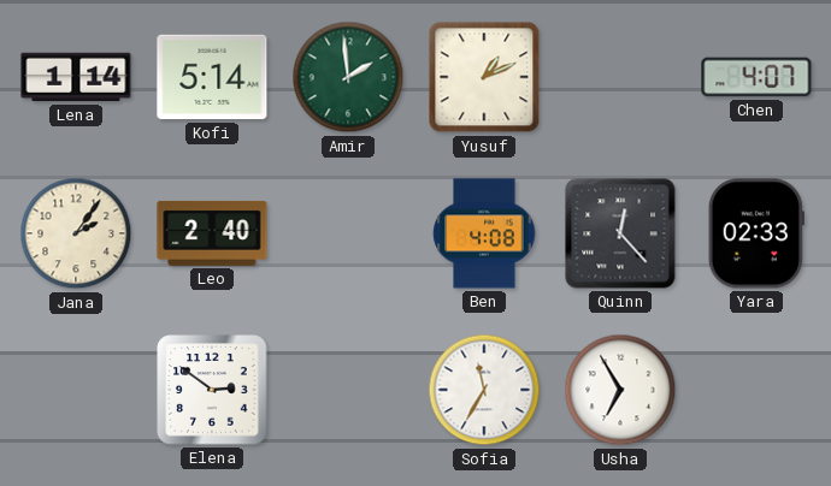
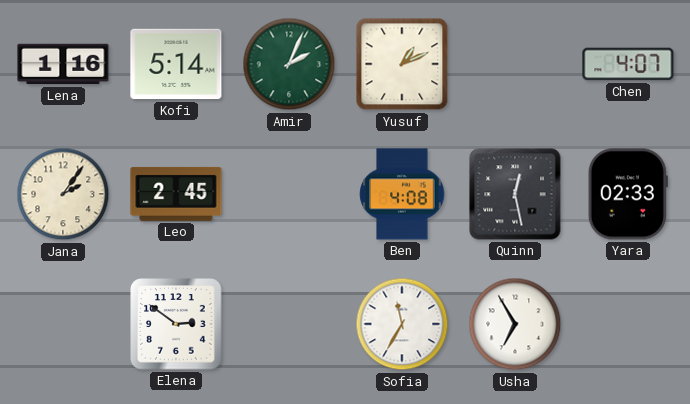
Lena: 1:14 -> 1:16 (63, 64)
Amir: 1:59 -> 2:04 (289, 64)
Leo: 2:40 -> 2:45 (176, 194)
Quinn: 12:23 -> 12:28 (515, 194)
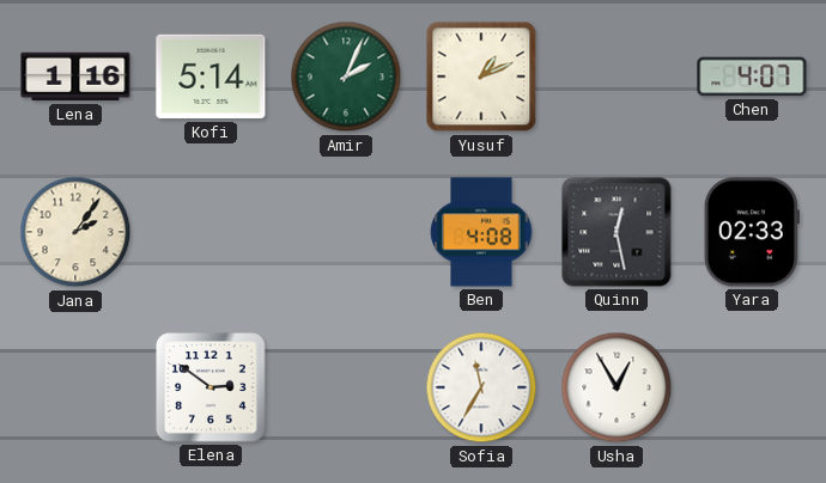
Leo: 2:45 -> none (176, 194)
Usha: 6:55 -> 12:55 (617, 387)
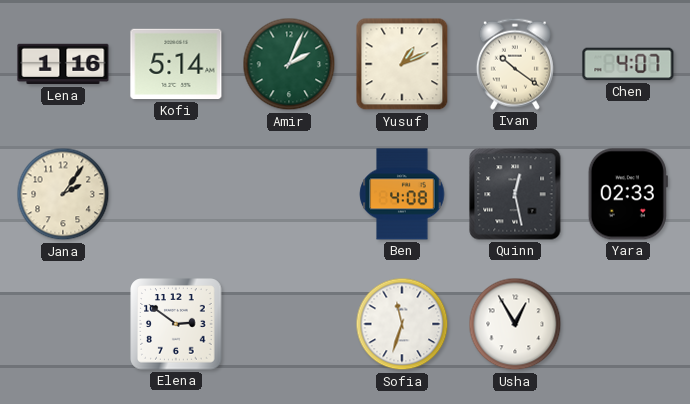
Ivan: none -> 10:21 (515, 64)
Sofia: 11:35 -> 11:33 (402, 324)
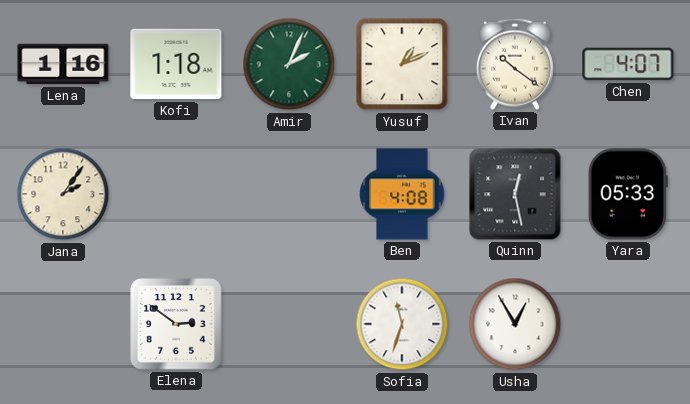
Kofi: 5:14 -> 1:18 (176, 64)
Yara: 02:33 -> 05:33 (628, 194)
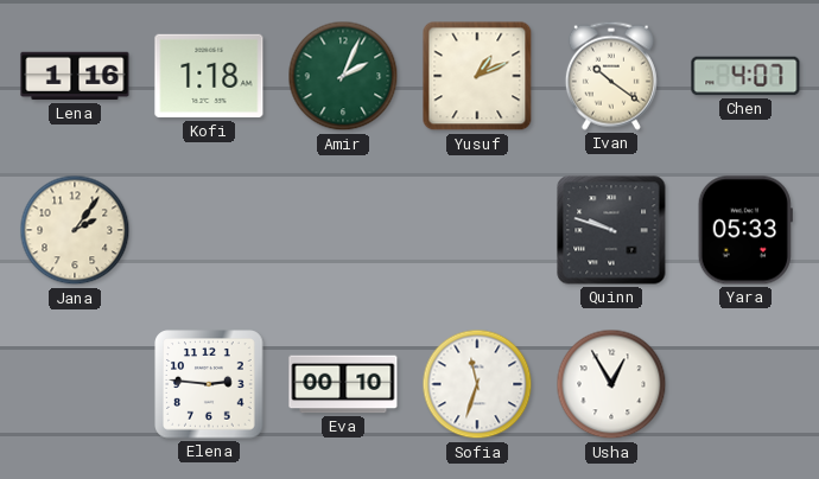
Ben: 4:08 -> none (402, 194)
Quinn: 12:28 -> 9:48 (611, 230)
Elena: 2:51 -> 2:46 (209, 384)
Eva: none -> 00:10 (343, 384)
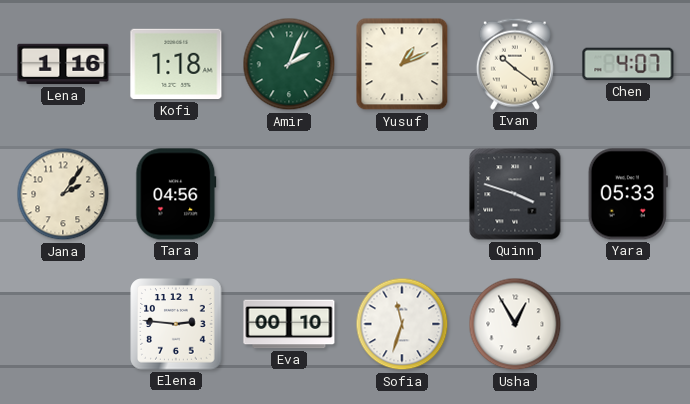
Tara: none -> 04:56 (176, 194)
Quinn: 9:48 -> 3:48 (515, 194)
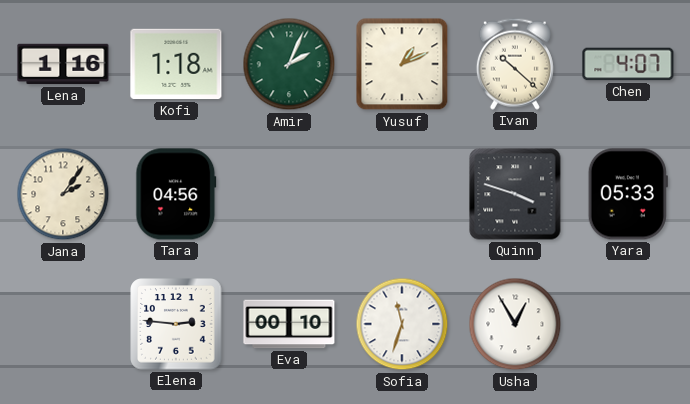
Ivan: 10:21 -> 10:22 (515, 64)
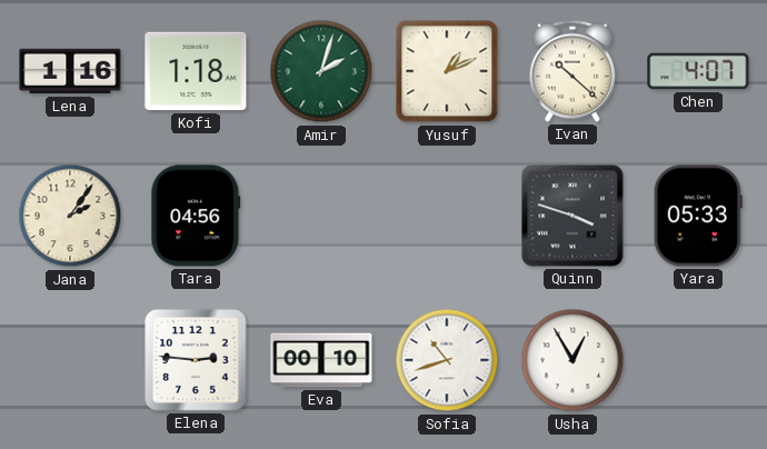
Amir: 2:04 -> 2:03 (321, 71)
Sofia: 11:33 -> 10:42 (447, 360)
